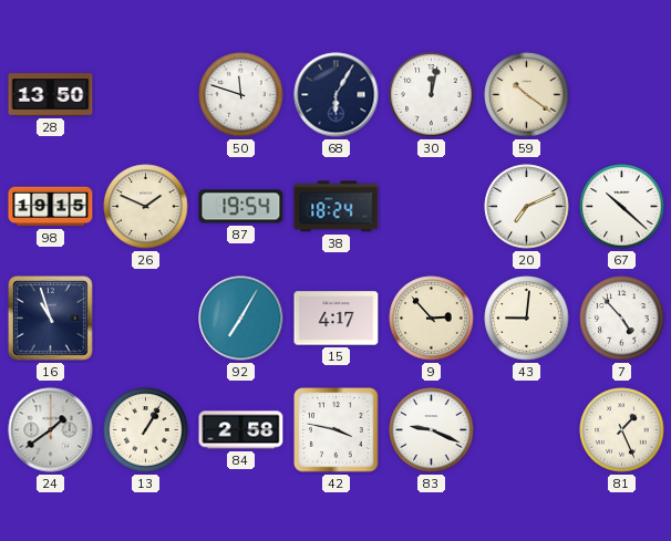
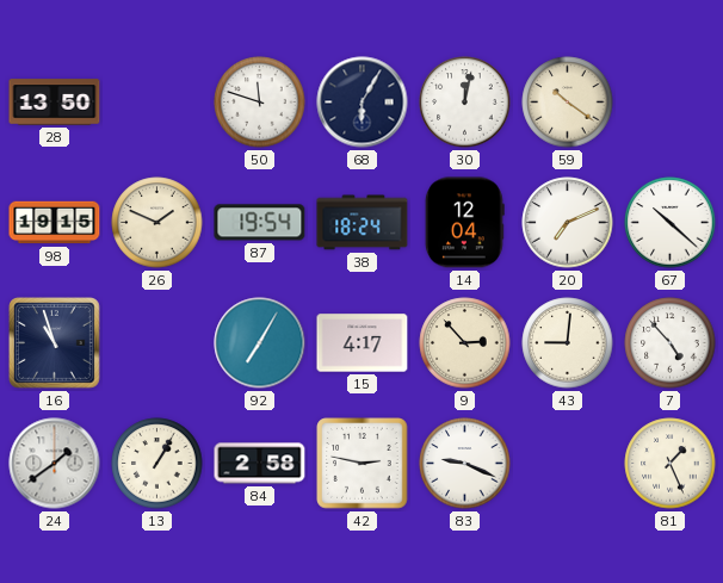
14: none -> 12:04 (464, 223)
42: 3:47 -> 2:47 (363, 464)
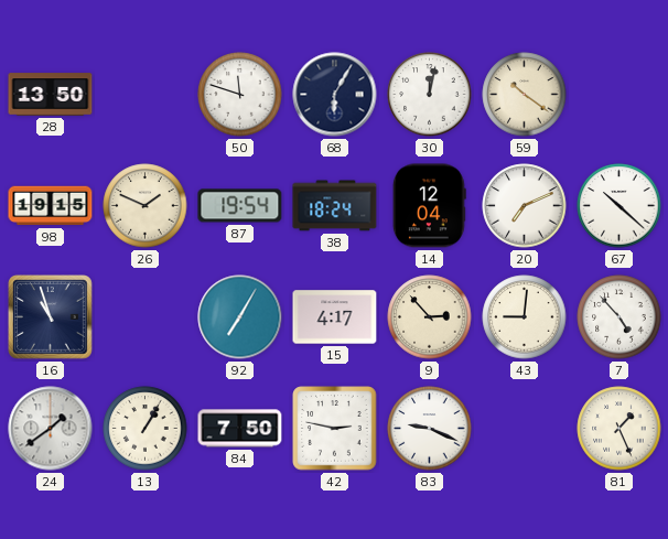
84: 2:58 -> 7:50 (240, 429)
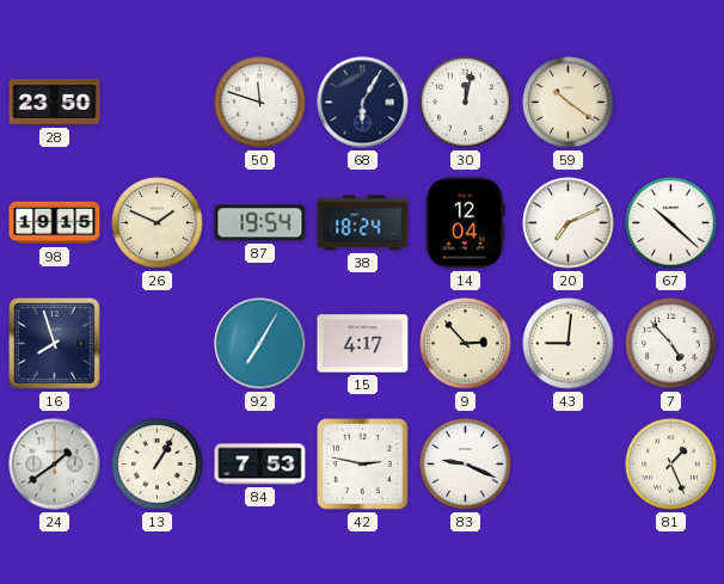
28: 13:50 -> 23:50 (55, 103)
16: 10:57 -> 7:57 (55, 344)
84: 7:50 -> 7:53 (260, 465)
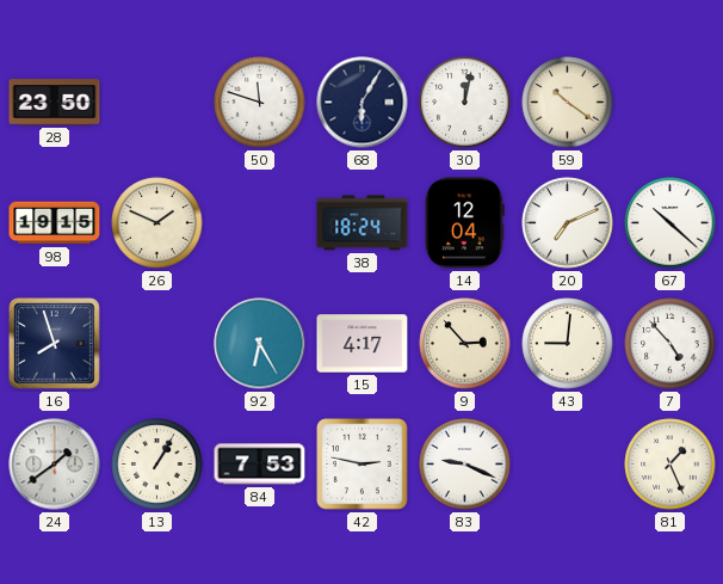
87: 19:54 -> none (260, 223)
92: 7:05 -> 6:25 (260, 344)
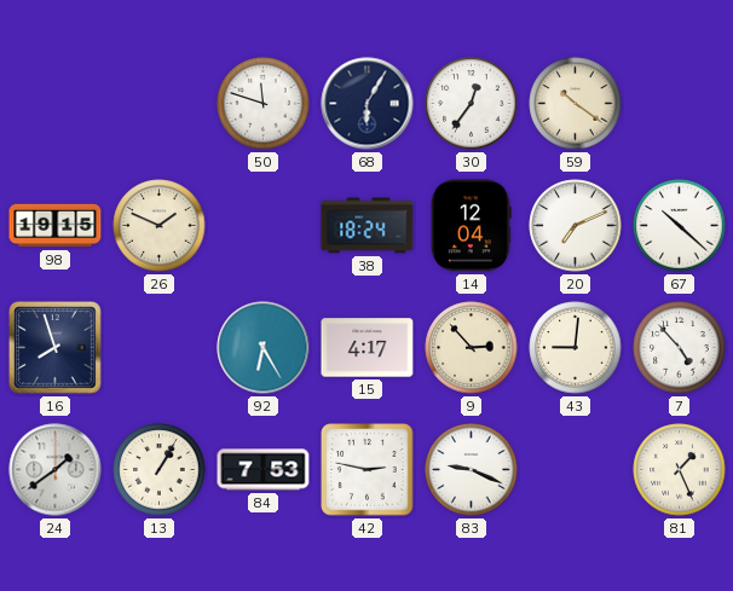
28: 23:50 -> none (55, 103)
30: 12:02 -> 12:36 (472, 104)
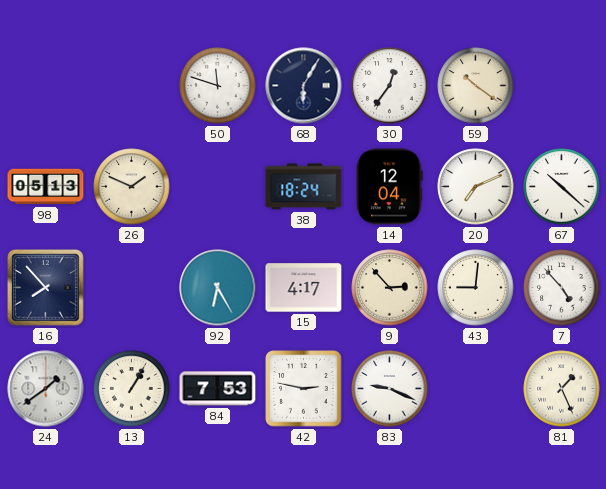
98: 19:15 -> 05:13 (46, 187)
16: 7:57 -> 7:53 (46, 288)
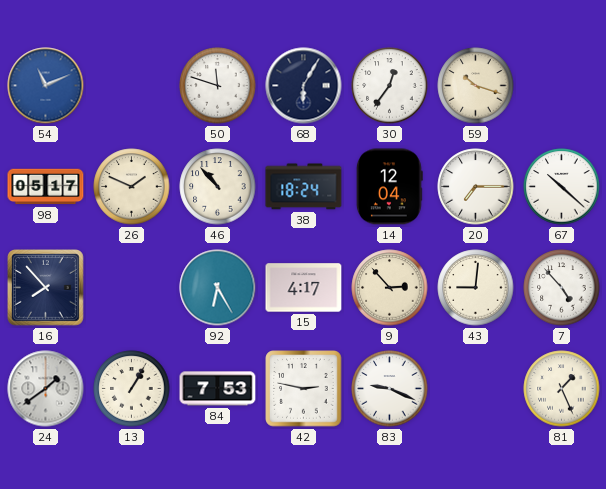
54: none -> 11:11 (46, 86)
59: 10:21 -> 10:18 (476, 86)
98: 05:13 -> 05:17 (46, 187)
46: none -> 10:53 (218, 187)
20: 7:11 -> 7:15 (476, 187)
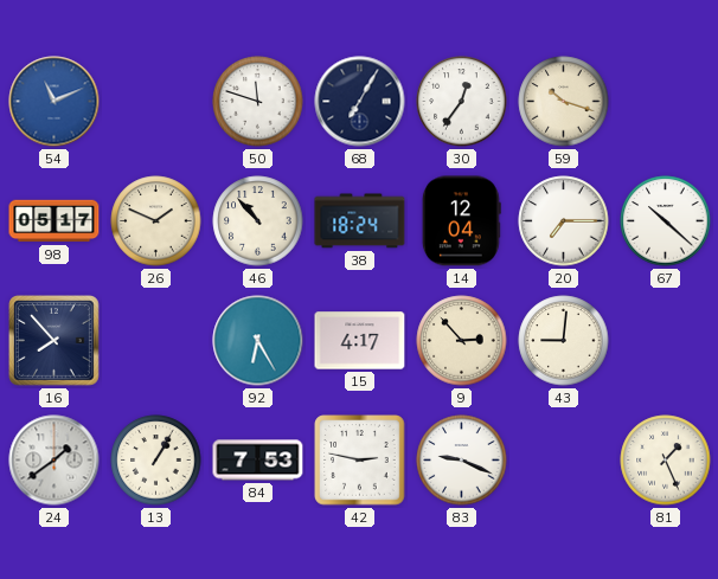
68: 6:05 -> 7:05 (360, 102)
7: 4:53 -> none (562, 288)
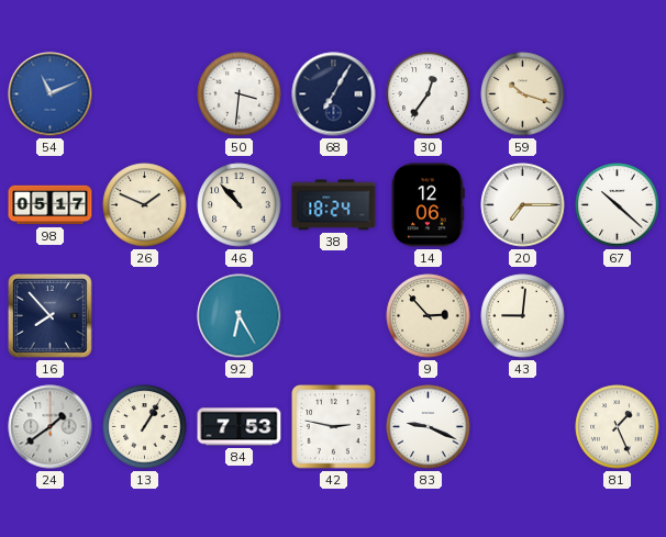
50: 11:48 -> 3:31 (240, 94)
14: 12:04 -> 12:06 (428, 205)
15: 4:17 -> none (360, 341)
